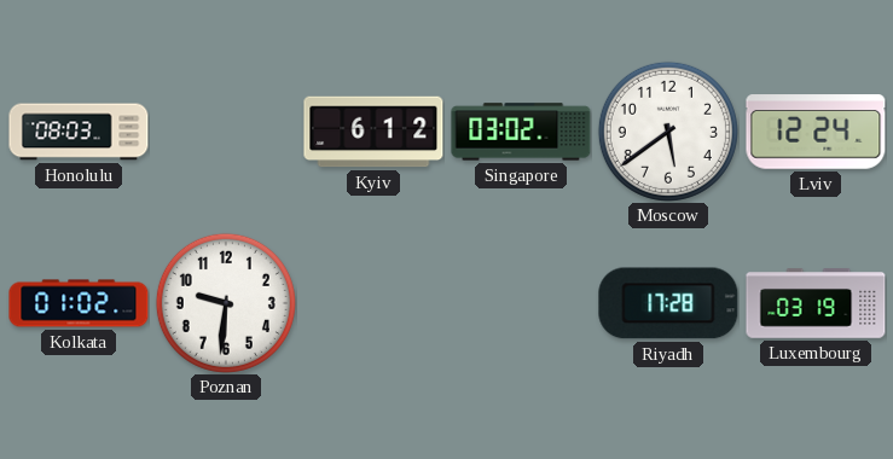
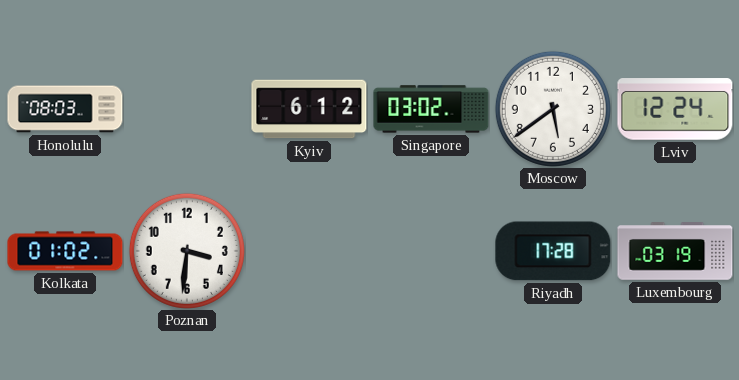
Poznan: 9:31 -> 3:31 (187, 251)
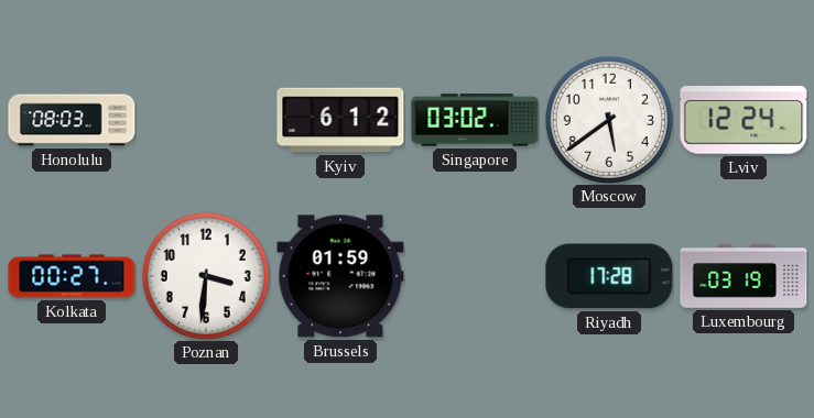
Kolkata: 01:02 -> 00:27 (72, 276)
Brussels: none -> 01:59 (340, 276)
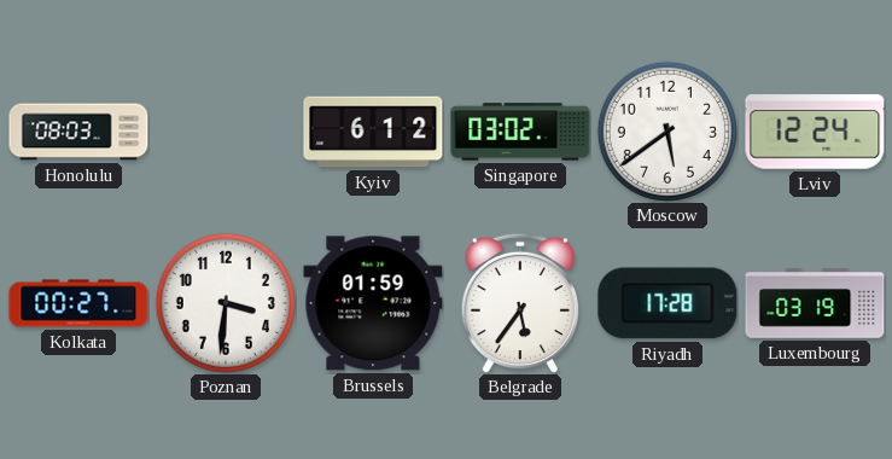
Belgrade: none -> 5:36 (519, 303)
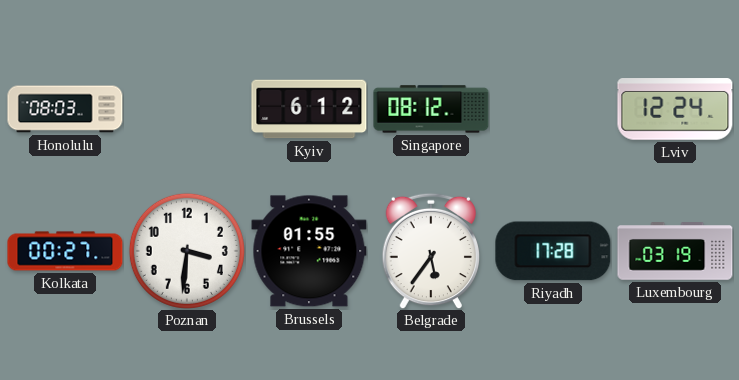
Singapore: 03:02 -> 08:12 (431, 109)
Moscow: 5:39 -> none (667, 132)
Brussels: 01:59 -> 01:55 (309, 251)
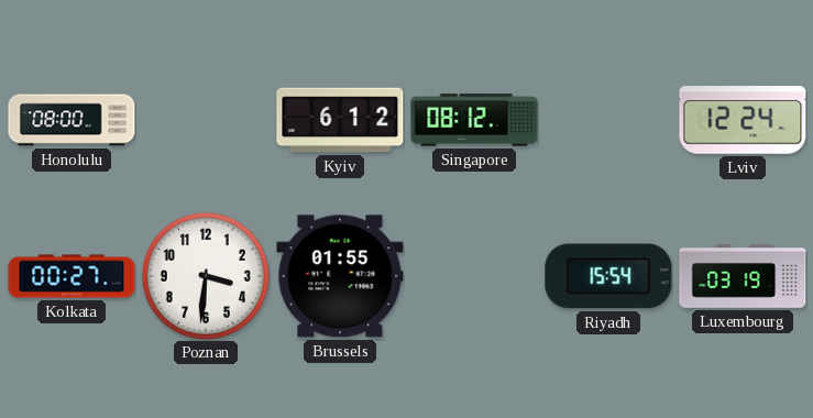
Honolulu: 08:03 -> 08:00 (72, 120)
Belgrade: 5:36 -> none (430, 251)
Riyadh: 17:28 -> 15:54 (608, 276)
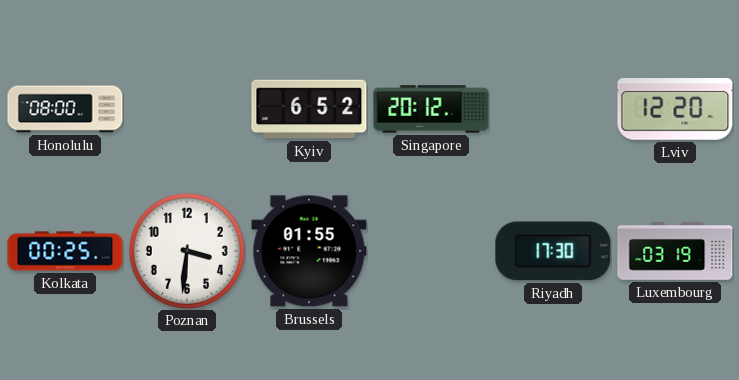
Kyiv: 6:12 -> 6:52 (309, 109)
Singapore: 08:12 -> 20:12 (431, 109)
Lviv: 12:24 -> 12:20 (675, 109)
Kolkata: 00:27 -> 00:25 (65, 251)
Riyadh: 15:54 -> 17:30 (553, 251)
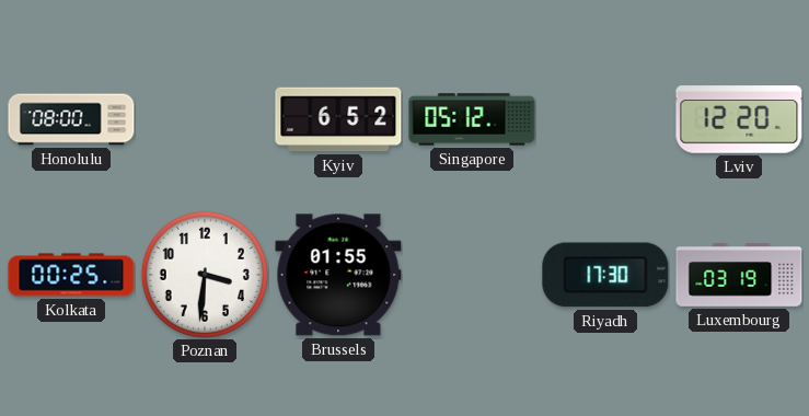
Singapore: 20:12 -> 05:12 (472, 119)
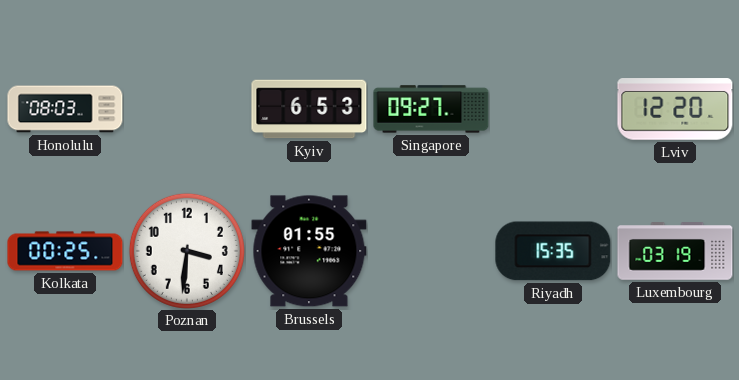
Honolulu: 08:00 -> 08:03 (65, 109)
Kyiv: 6:52 -> 6:53 (309, 109)
Singapore: 05:12 -> 09:27 (431, 109)
Riyadh: 17:30 -> 15:35 (553, 251)
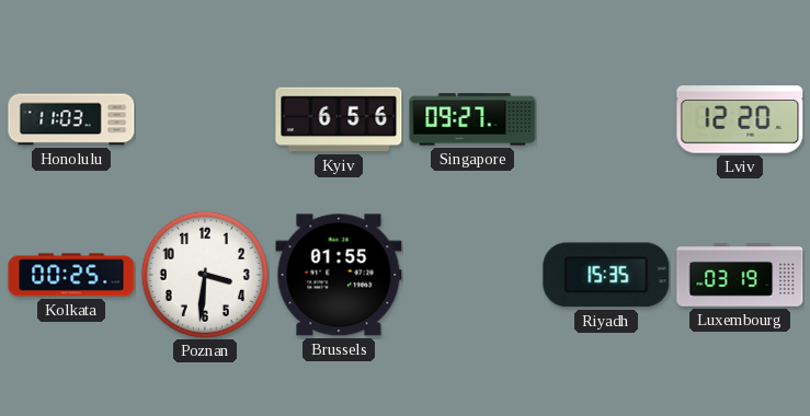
Honolulu: 08:03 -> 11:03 (71, 119)
Kyiv: 6:53 -> 6:56 (339, 119)
